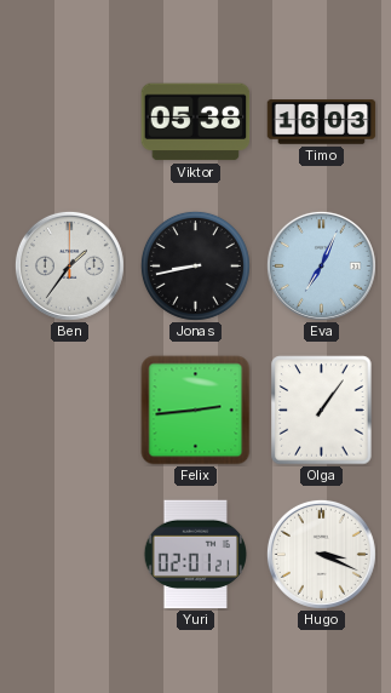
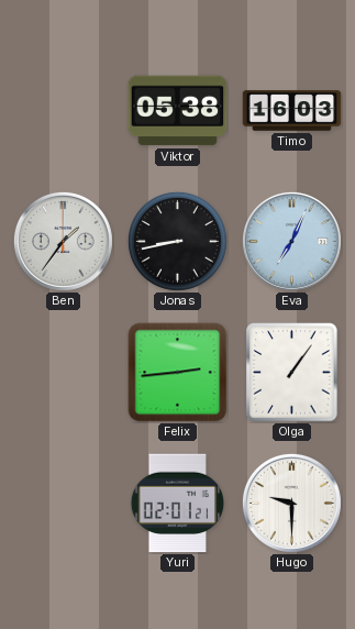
Hugo: 3:19 -> 9:30 (291, 503)
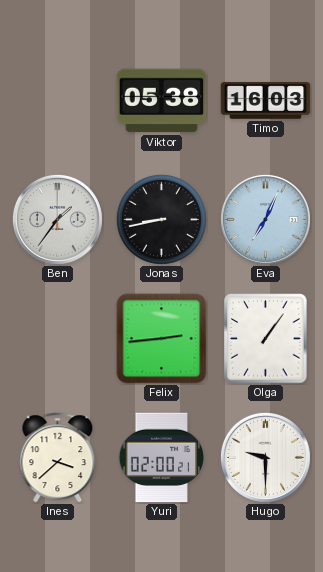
Ines: none -> 3:38 (58, 458)
Yuri: 02:01 -> 02:00 (161, 458)
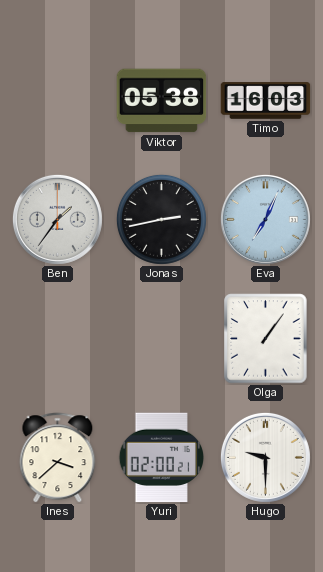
Jonas: 8:43 -> 2:43 (161, 219)
Felix: 2:44 -> none (162, 339)
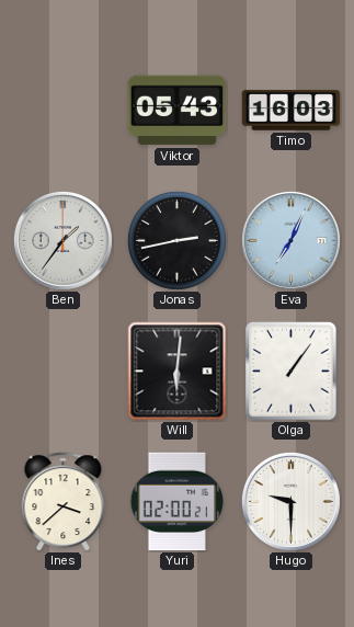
Viktor: 05:38 -> 05:43 (178, 111)
Will: none -> 6:01 (178, 372)
